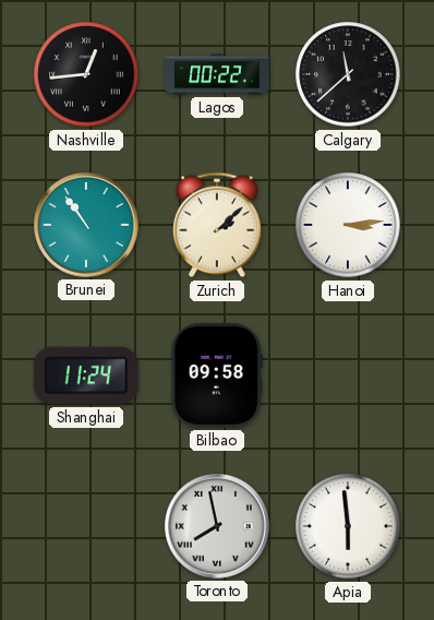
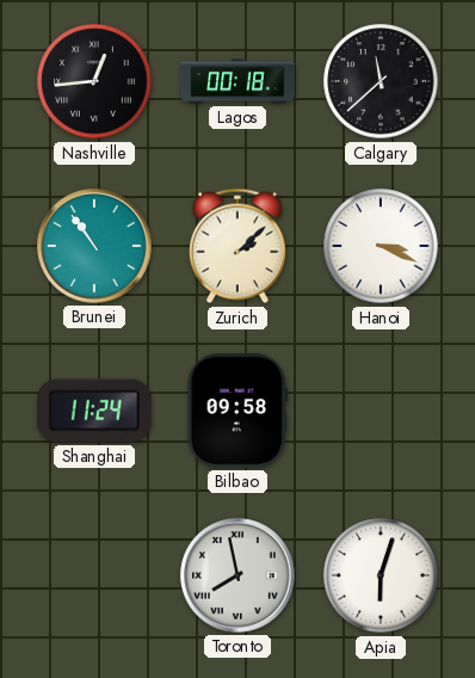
Lagos: 00:22 -> 00:18 (237, 81)
Hanoi: 3:14 -> 3:19 (381, 246)
Apia: 5:59 -> 6:03 (381, 575)
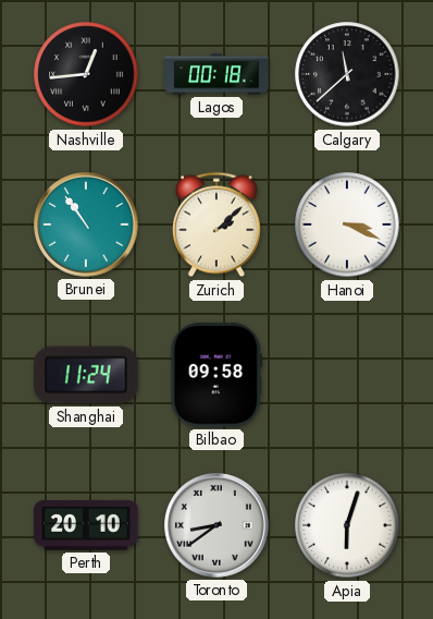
Perth: none -> 20:10 (86, 525)
Toronto: 7:58 -> 8:39 (216, 525)
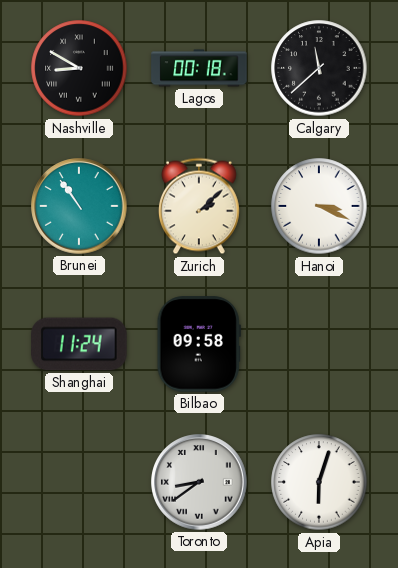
Nashville: 12:44 -> 8:50 (79, 68)
Perth: 20:10 -> none (86, 525)
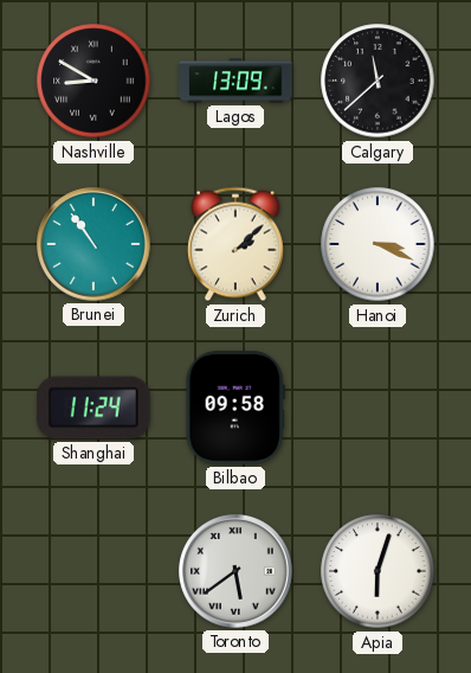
Lagos: 00:18 -> 13:09 (236, 81)
Toronto: 8:39 -> 5:39 (236, 571)
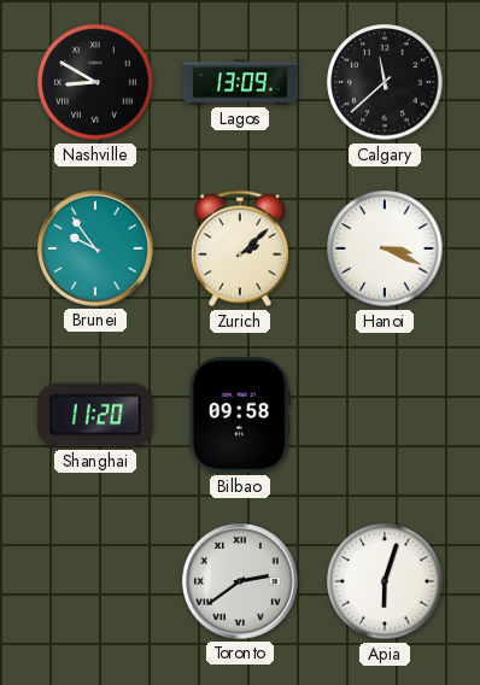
Brunei: 10:54 -> 9:54 (95, 248)
Shanghai: 11:24 -> 11:20 (95, 415)
Toronto: 5:39 -> 2:39 (240, 581)
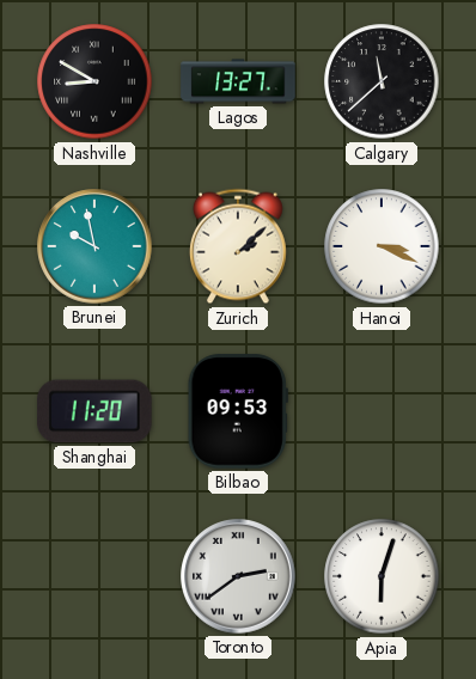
Lagos: 13:09 -> 13:27 (238, 81)
Brunei: 9:54 -> 9:58 (94, 246)
Bilbao: 09:58 -> 09:53 (238, 411)
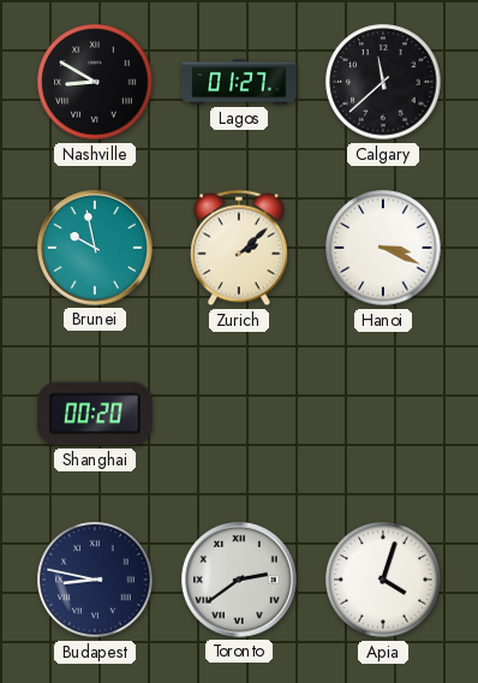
Lagos: 13:27 -> 01:27 (239, 82)
Shanghai: 11:20 -> 00:20 (95, 414)
Bilbao: 09:53 -> none (238, 411)
Budapest: none -> 8:47 (95, 580)
Apia: 6:03 -> 4:03 (383, 580)
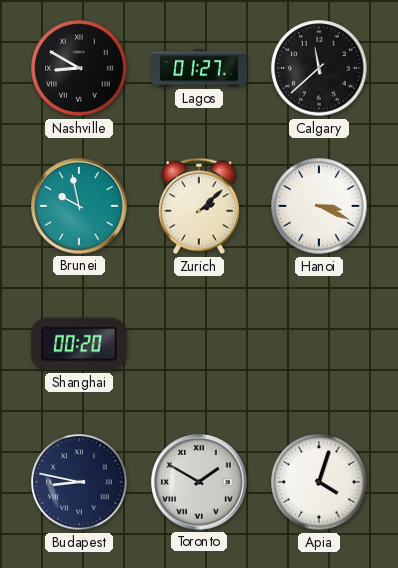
Toronto: 2:39 -> 1:50 (199, 482)
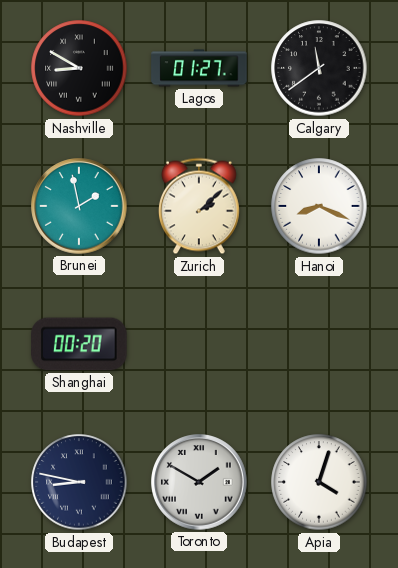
Calgary: 11:38 -> 11:39 (319, 68)
Brunei: 9:58 -> 1:58 (79, 206)
Hanoi: 3:19 -> 8:19 (319, 206)
